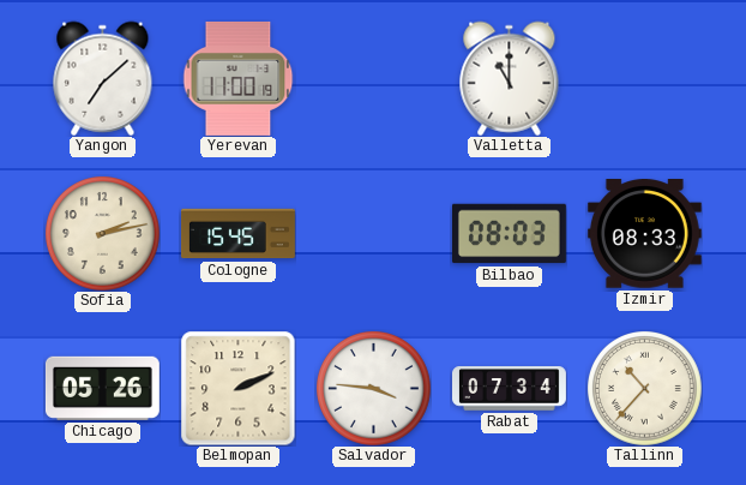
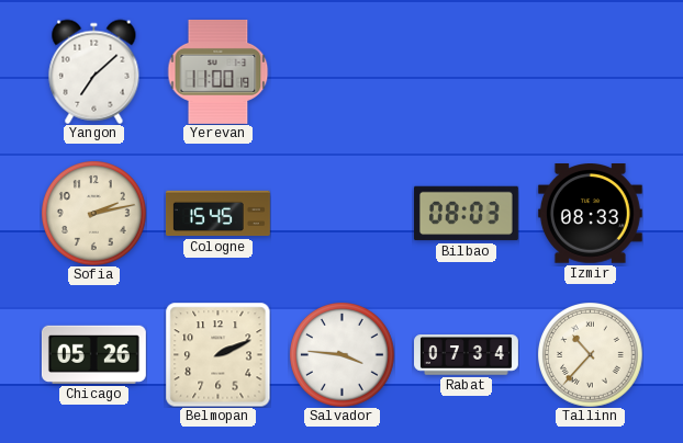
Valletta: 11:00 -> none (510, 78)
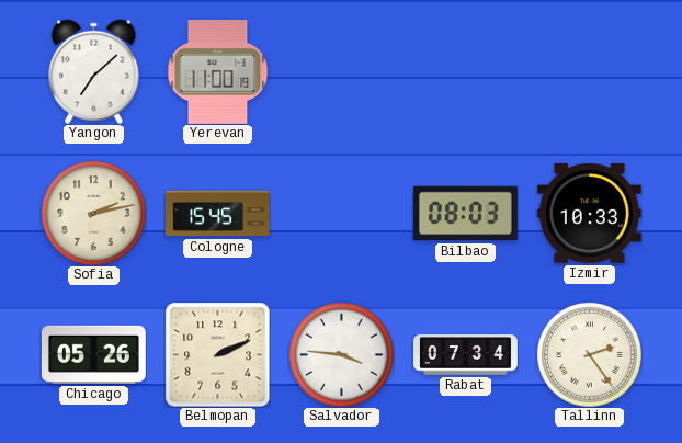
Izmir: 08:33 -> 10:33 (589, 214)
Tallinn: 10:37 -> 2:24 (590, 355)
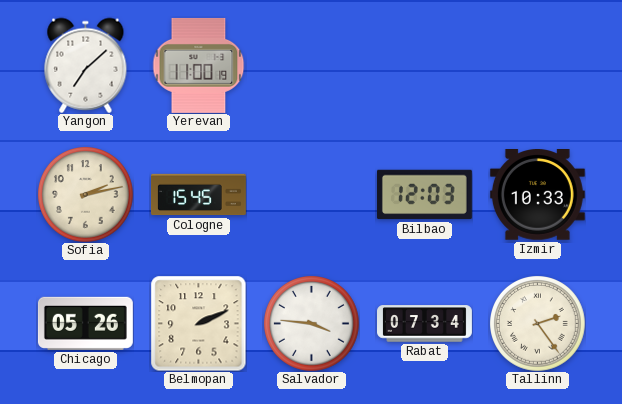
Bilbao: 08:03 -> 12:03 (424, 195)
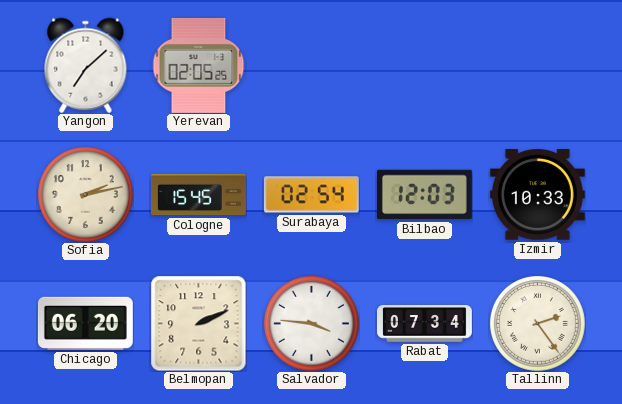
Yerevan: 11:00 -> 02:05 (199, 65)
Surabaya: none -> 02:54 (311, 195)
Chicago: 05:26 -> 06:20 (85, 323)
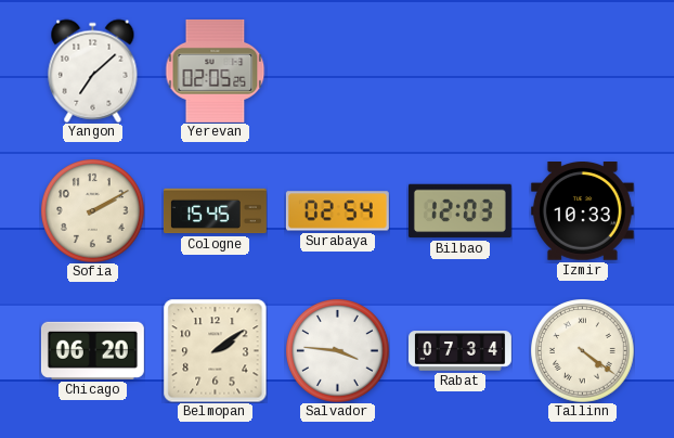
Sofia: 2:13 -> 2:10 (93, 211)
Belmopan: 2:11 -> 2:09 (215, 350)
Tallinn: 2:24 -> 4:21 (583, 351)
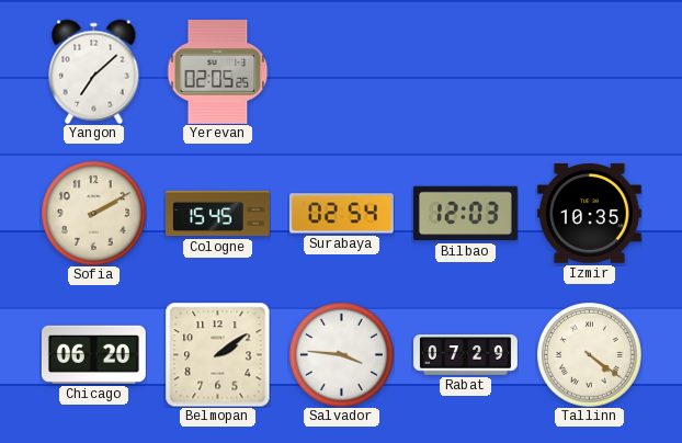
Izmir: 10:33 -> 10:35 (589, 214)
Rabat: 07:34 -> 07:29 (466, 355)
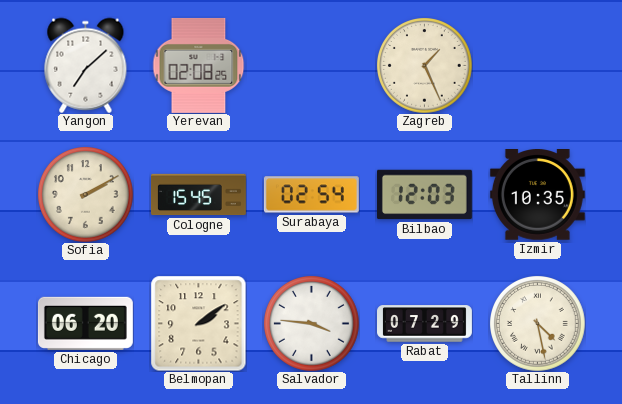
Yerevan: 02:05 -> 02:08 (199, 65)
Zagreb: none -> 1:26 (425, 66)
Tallinn: 4:21 -> 4:28 (538, 324)
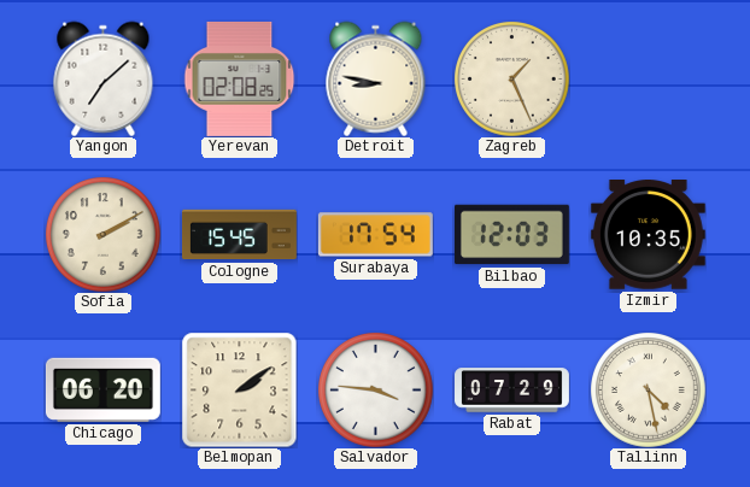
Detroit: none -> 8:47 (376, 78)
Surabaya: 02:54 -> 17:54 (375, 235)
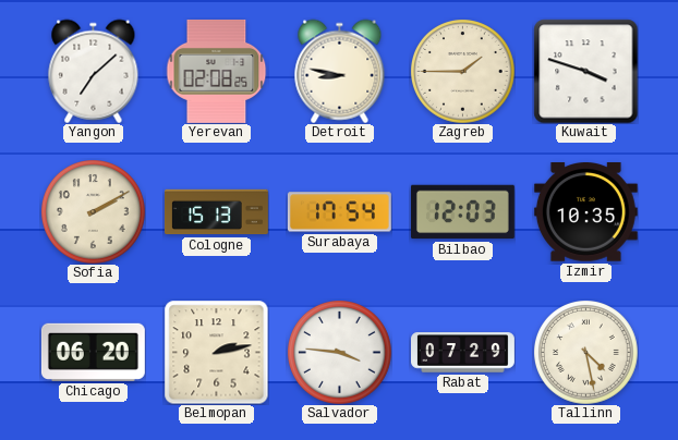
Zagreb: 1:26 -> 1:45 (463, 72)
Kuwait: none -> 3:48 (585, 71)
Cologne: 15:45 -> 15:13 (217, 212)
Belmopan: 2:09 -> 2:13 (216, 352)
